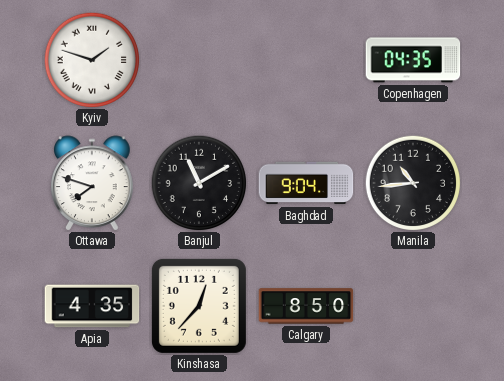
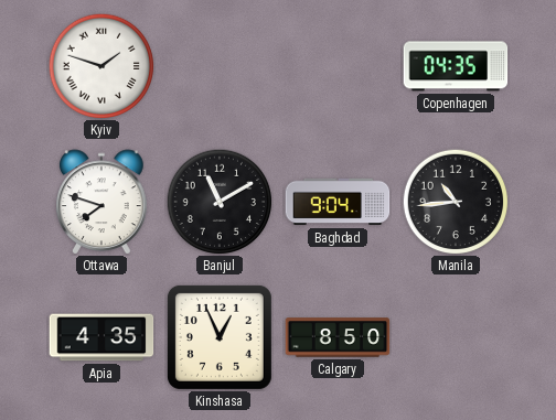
Kinshasa: 12:37 -> 12:56 (220, 337)
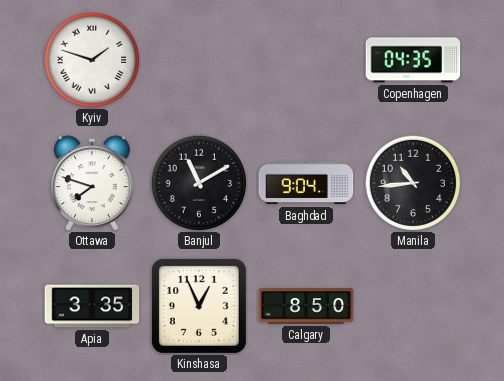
Apia: 4:35 -> 3:35 (92, 306)
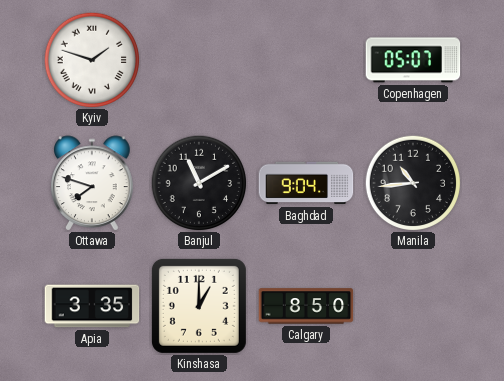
Copenhagen: 04:35 -> 05:07 (413, 60)
Kinshasa: 12:56 -> 1:00 (199, 306)
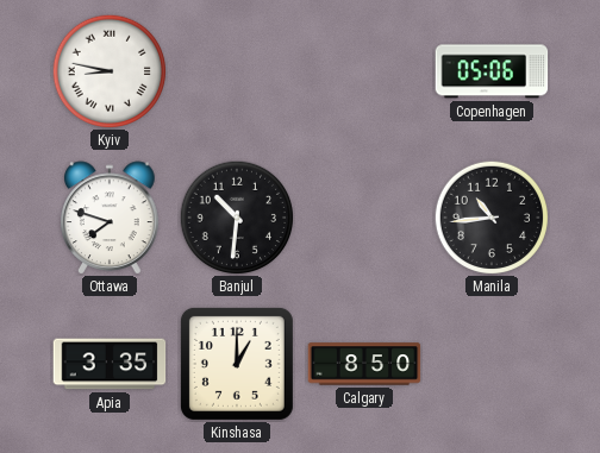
Kyiv: 1:48 -> 8:47 (110, 71)
Copenhagen: 05:07 -> 05:06 (492, 71)
Banjul: 11:10 -> 10:31 (237, 218)
Baghdad: 9:04 -> none (306, 183)
